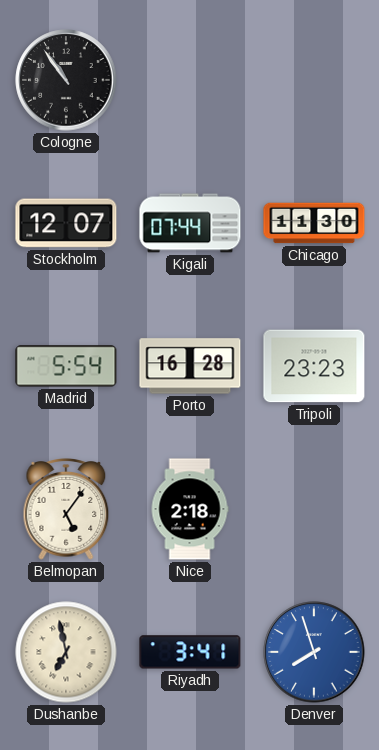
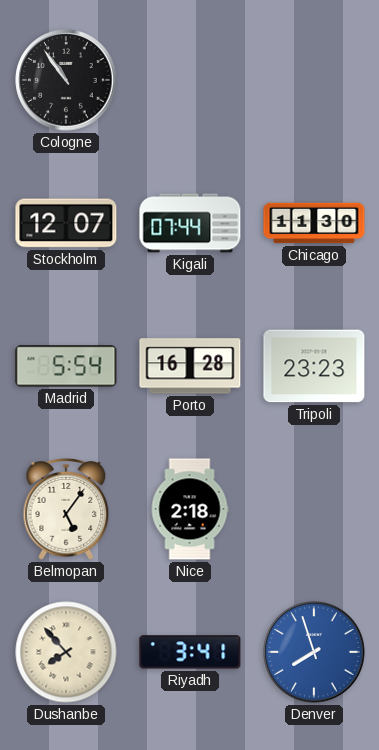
Dushanbe: 6:58 -> 7:53 (66, 652)
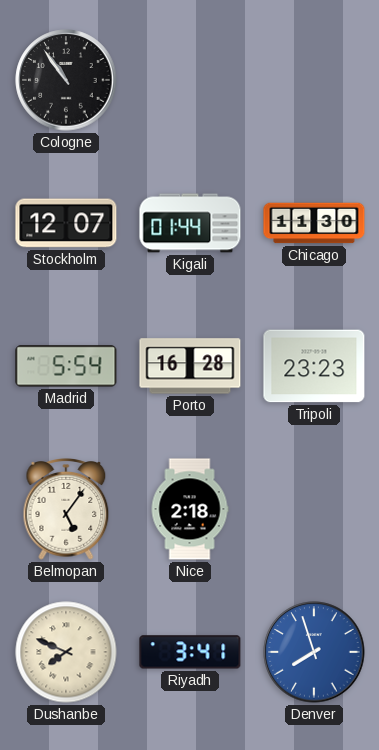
Kigali: 07:44 -> 01:44 (190, 223)
Dushanbe: 7:53 -> 7:49 (66, 652)
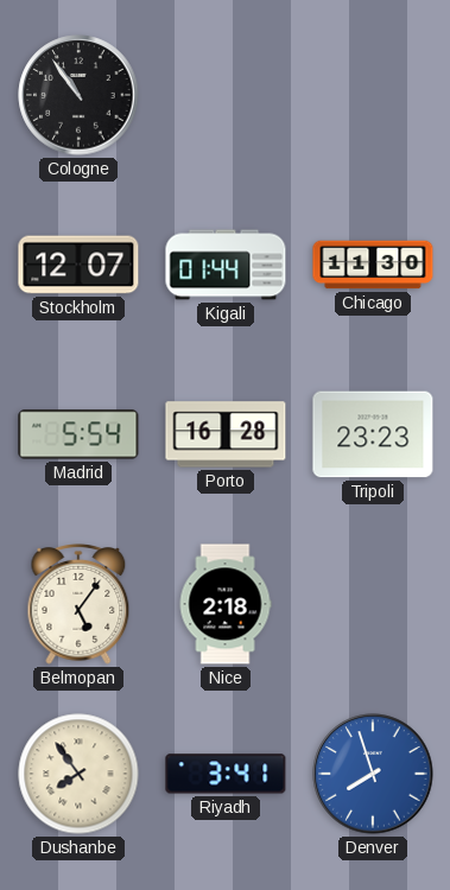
Dushanbe: 7:49 -> 7:54 (78, 774)
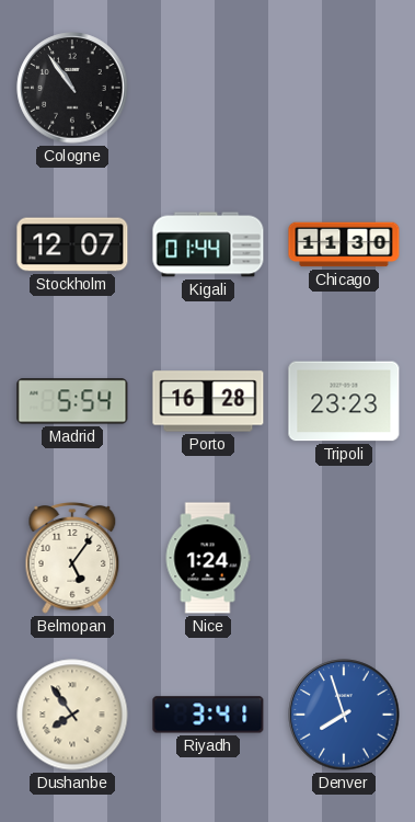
Nice: 2:18 -> 1:24 (208, 558)
